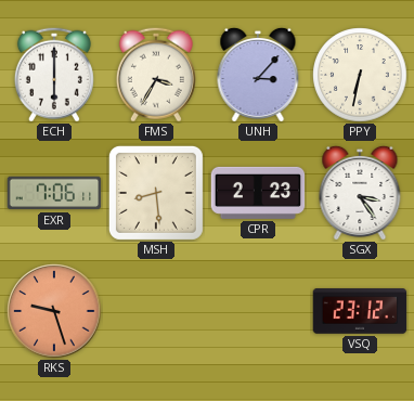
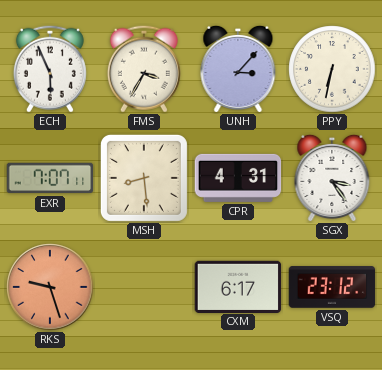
ECH: 6:00 -> 5:56 (50, 69)
EXR: 7:06 -> 7:07 (50, 178)
CPR: 2:23 -> 4:31 (238, 178)
CXM: none -> 6:17 (238, 286)
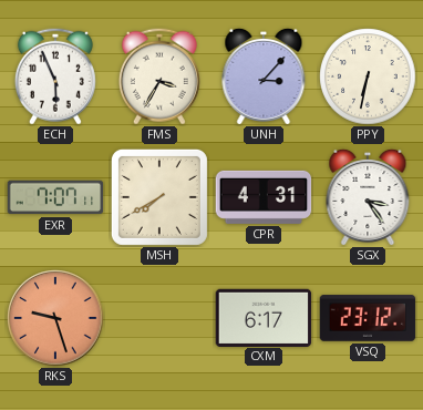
MSH: 8:29 -> 7:40 (159, 197)
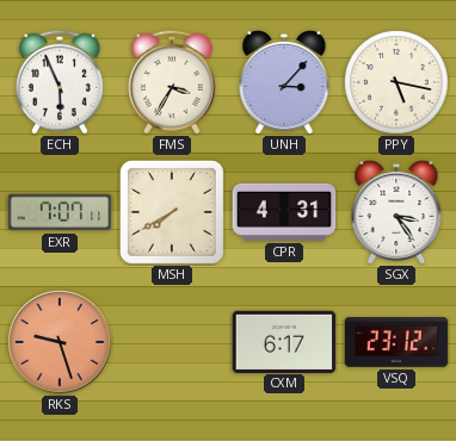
PPY: 6:32 -> 5:17 (396, 82)
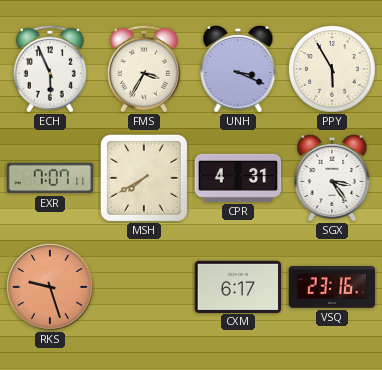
UNH: 3:07 -> 3:19 (238, 68)
PPY: 5:17 -> 5:55 (332, 69)
VSQ: 23:12 -> 23:16 (332, 287)
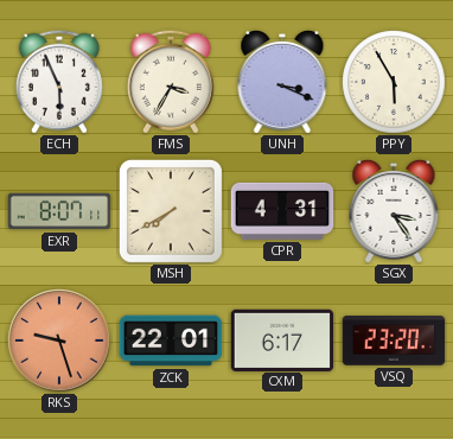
EXR: 7:07 -> 8:07 (59, 211)
ZCK: none -> 22:01 (171, 341)
VSQ: 23:16 -> 23:20 (394, 341)
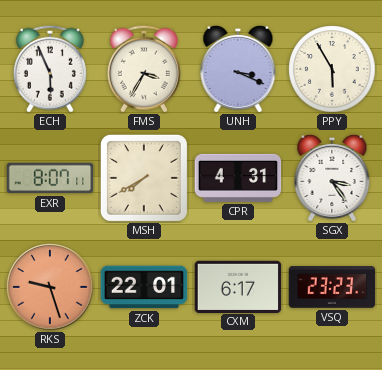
VSQ: 23:20 -> 23:23 (332, 287)
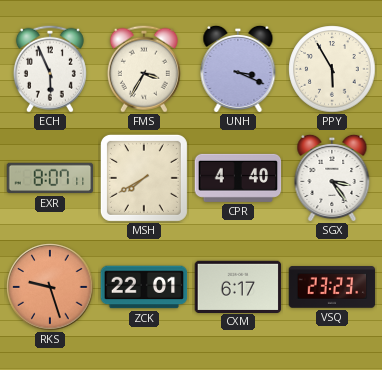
CPR: 4:31 -> 4:40 (238, 178)
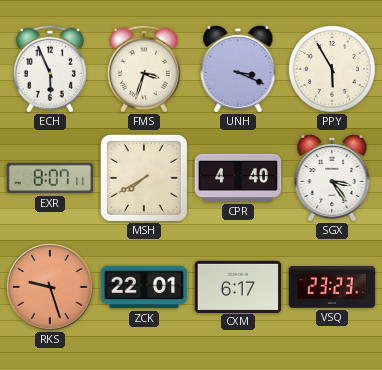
FMS: 3:35 -> 3:33 (144, 69)
